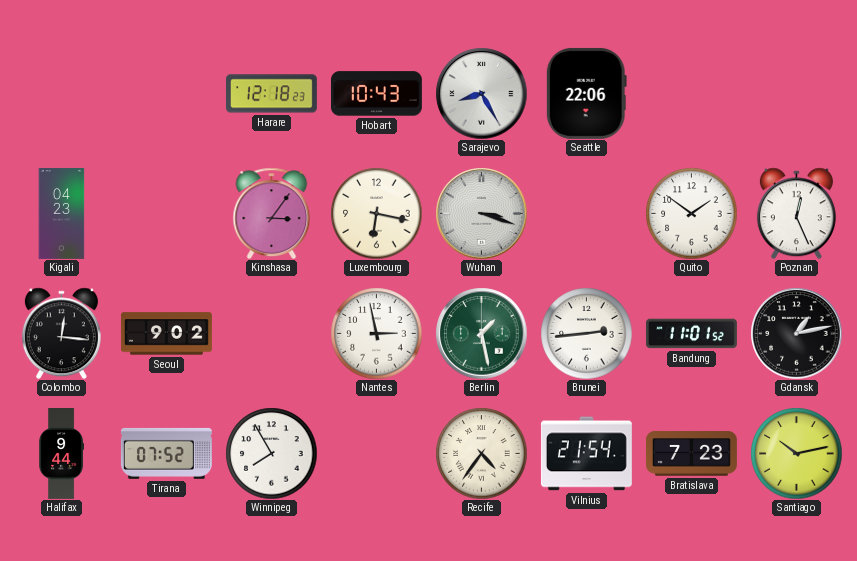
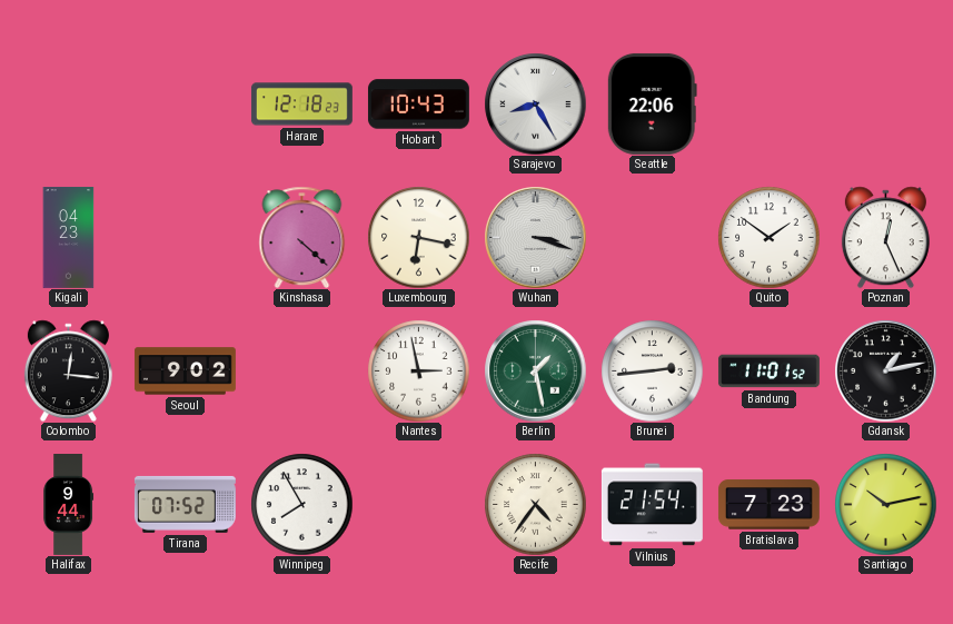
Kinshasa: 3:06 -> 4:22 (302, 237)
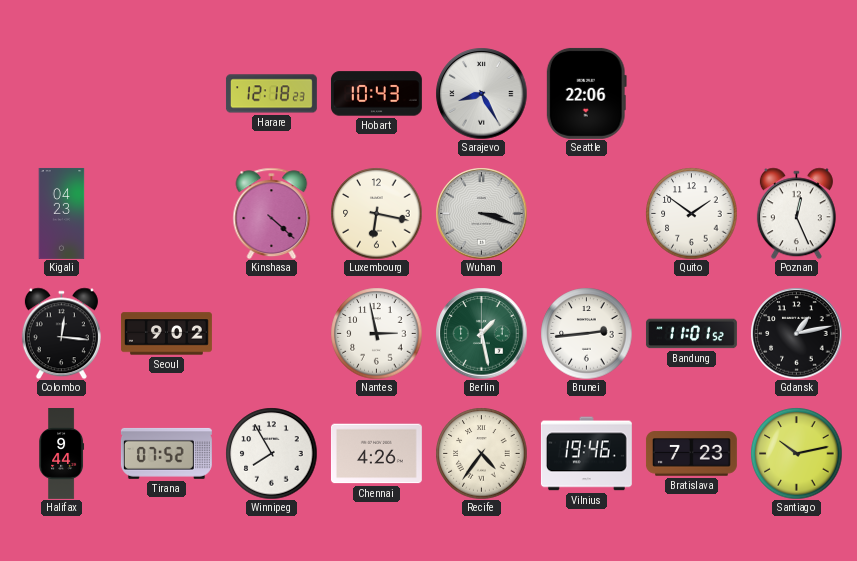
Chennai: none -> 4:26 (376, 454)
Vilnius: 21:54 -> 19:46 (586, 454)
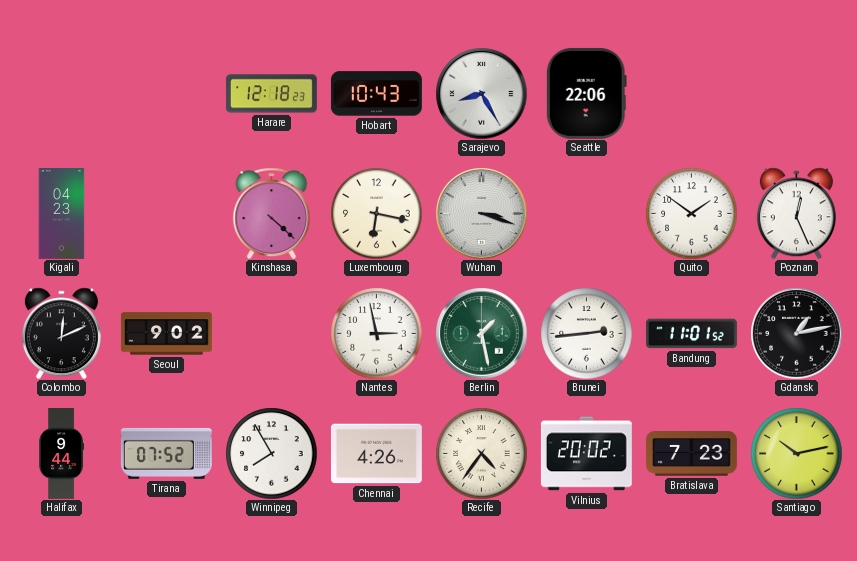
Colombo: 12:16 -> 12:11 (61, 333)
Vilnius: 19:46 -> 20:02 (586, 454)
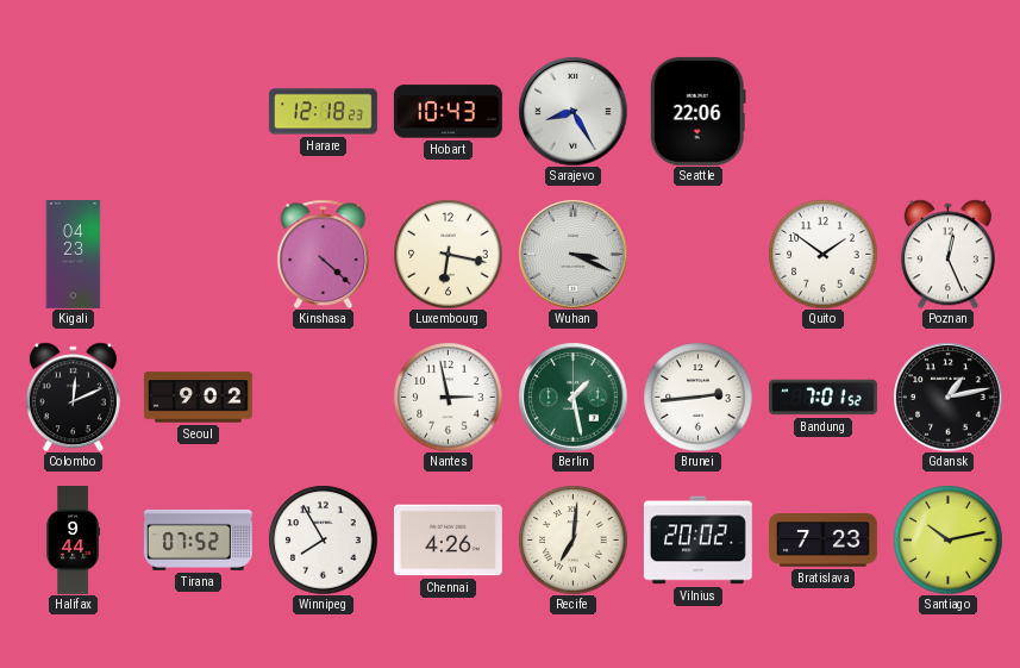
Wuhan: 3:18 -> 3:19 (572, 254)
Bandung: 11:01 -> 7:01 (822, 398)
Recife: 4:36 -> 7:01 (572, 539)
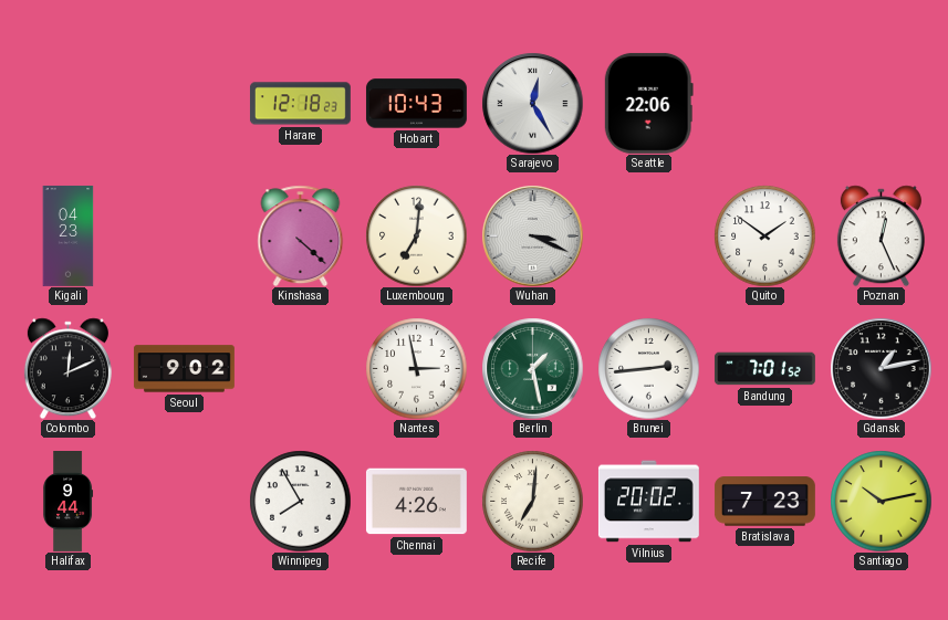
Sarajevo: 8:25 -> 12:25 (532, 103)
Luxembourg: 6:17 -> 7:01 (416, 235)
Tirana: 07:52 -> none (198, 539)
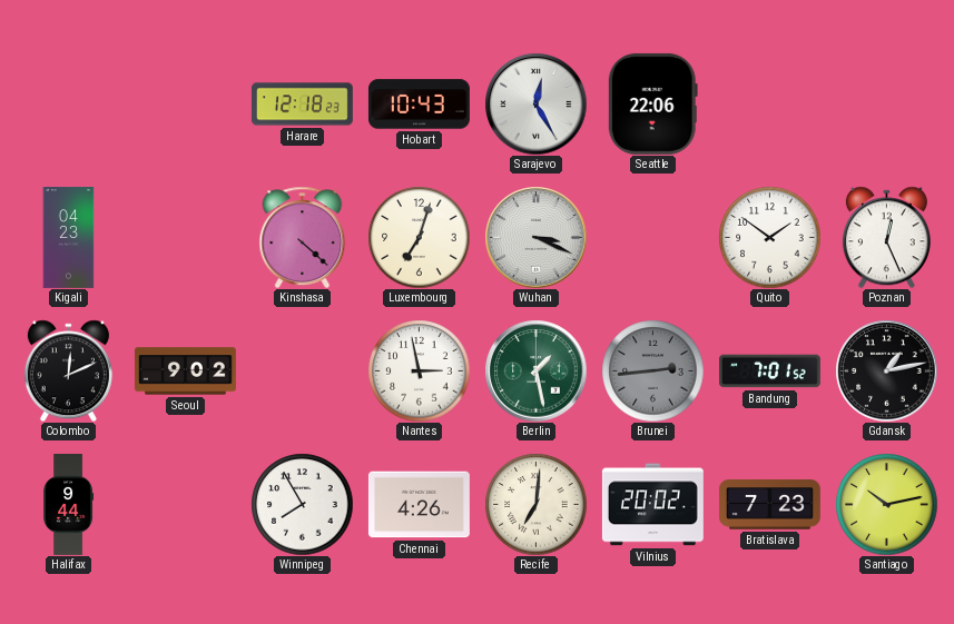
Luxembourg: 7:01 -> 7:03 (419, 237)
Brunei dial: white -> grey (652, 370)
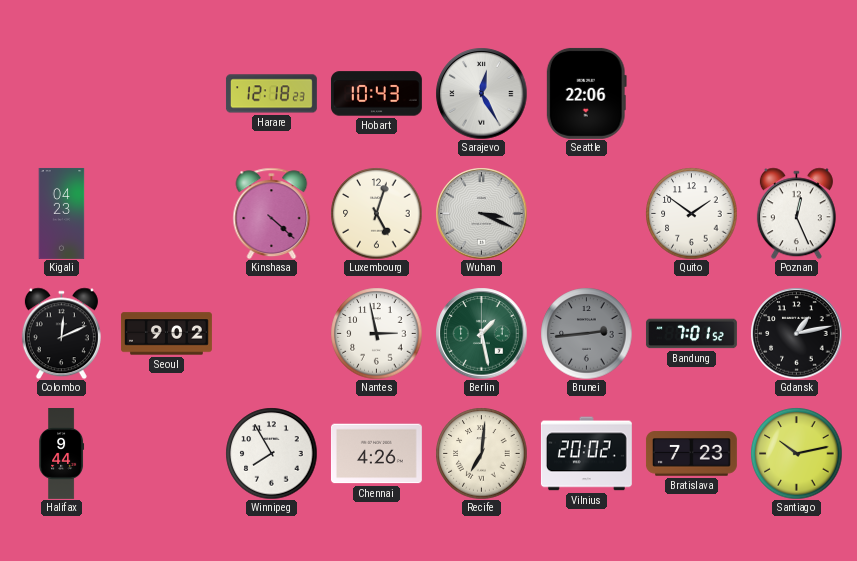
Luxembourg: 7:03 -> 5:03 (376, 213)
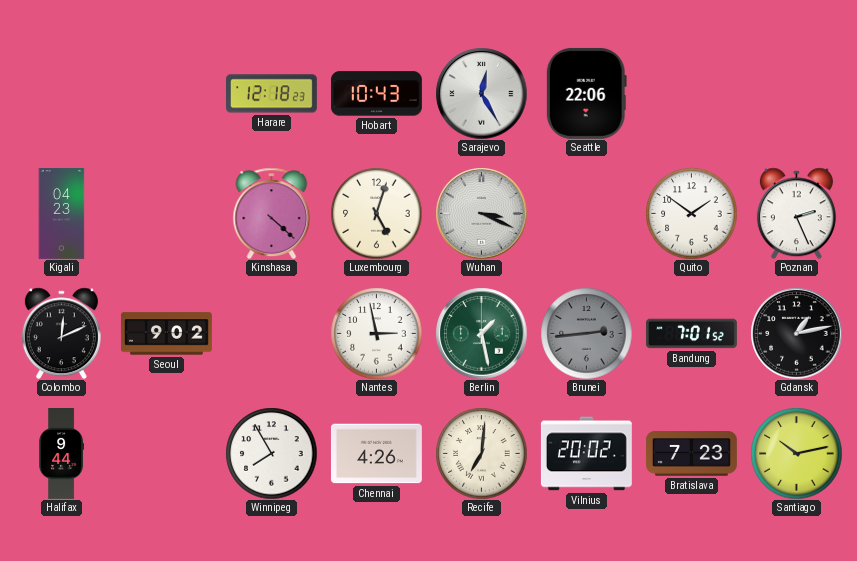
Poznan: 12:26 -> 2:26 (796, 213)
